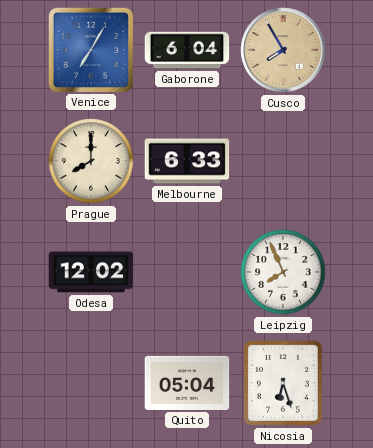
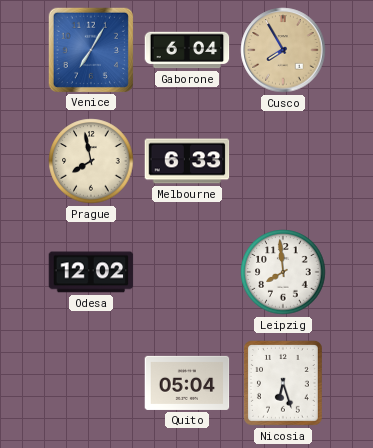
Prague: 8:00 -> 7:58 (91, 161)
Leipzig: 7:56 -> 7:59 (283, 272)
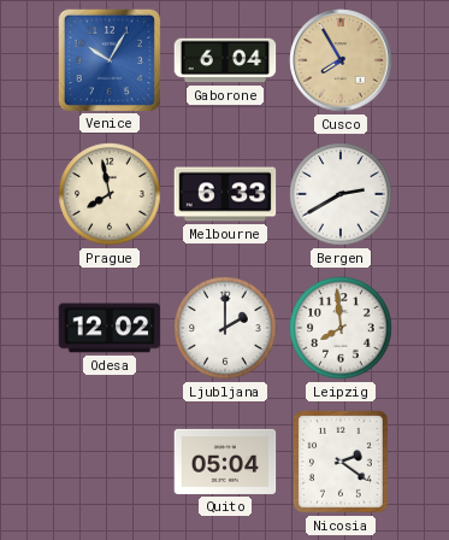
Venice: 7:05 -> 10:05 (108, 59)
Bergen: none -> 2:40 (341, 194)
Ljubljana: none -> 2:00 (225, 328)
Nicosia: 6:27 -> 2:21 (341, 462)
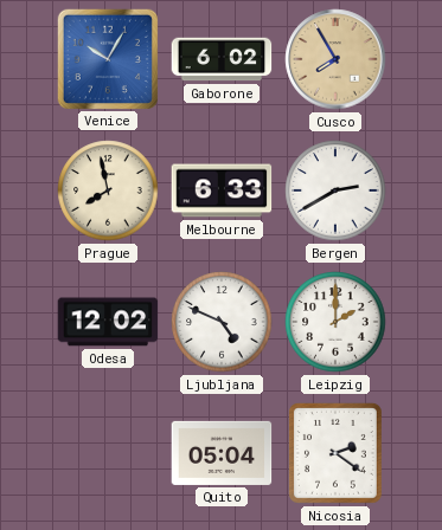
Gaborone: 6:04 -> 6:02 (222, 59)
Ljubljana: 2:00 -> 4:49 (222, 322)
Leipzig: 7:59 -> 2:00 (335, 322)
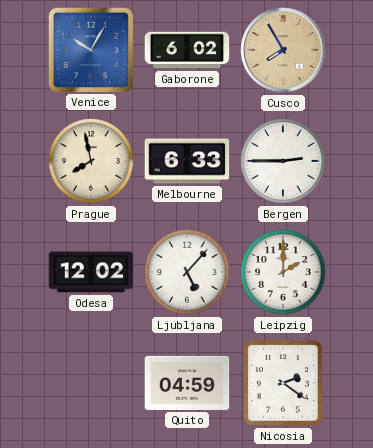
Bergen: 2:40 -> 2:45 (283, 161)
Ljubljana: 4:49 -> 5:07 (187, 272)
Quito: 05:04 -> 04:59 (187, 383)
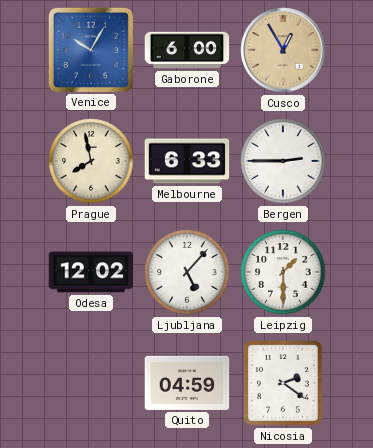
Gaborone: 6:02 -> 6:00 (187, 50)
Cusco: 7:55 -> 12:55 (283, 50)
Leipzig: 2:00 -> 1:30 (283, 272)
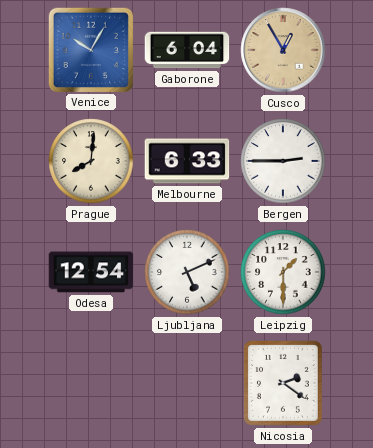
Gaborone: 6:00 -> 6:04 (187, 50)
Prague: 7:58 -> 8:01 (91, 161)
Odesa: 12:02 -> 12:54 (91, 272)
Ljubljana: 5:07 -> 5:11 (187, 272)
Quito: 04:59 -> none (187, 383)
